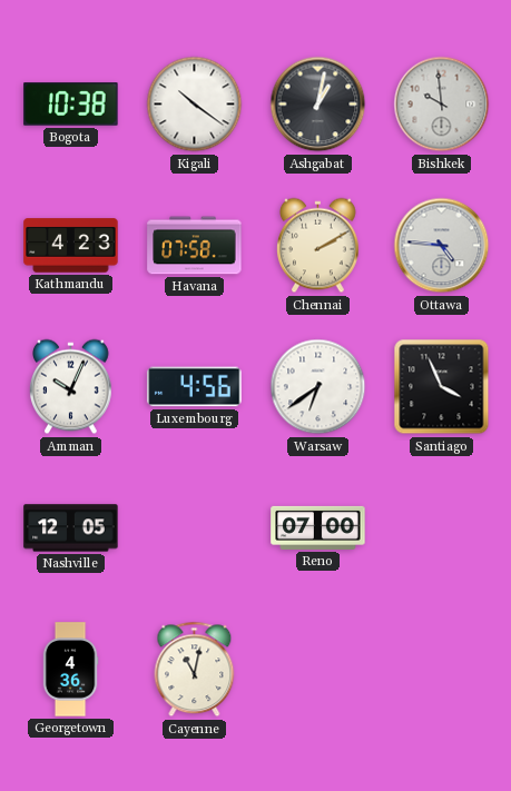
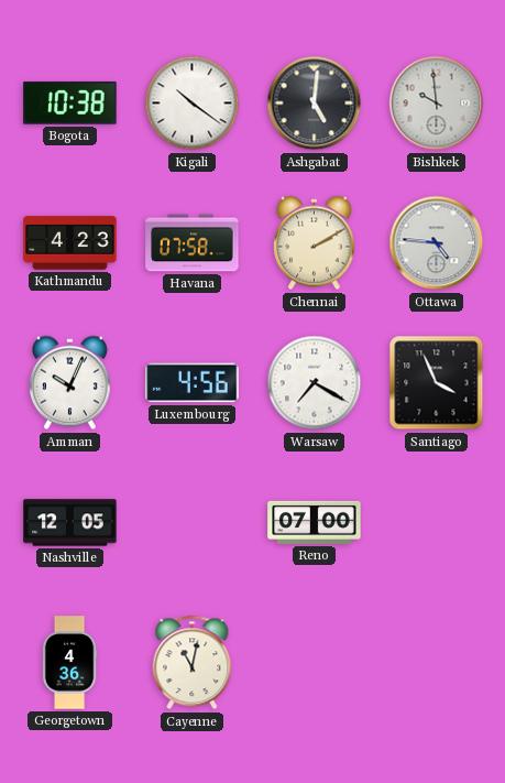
Ashgabat: 1:02 -> 5:01 (315, 104)
Warsaw: 6:39 -> 7:20 (315, 383)
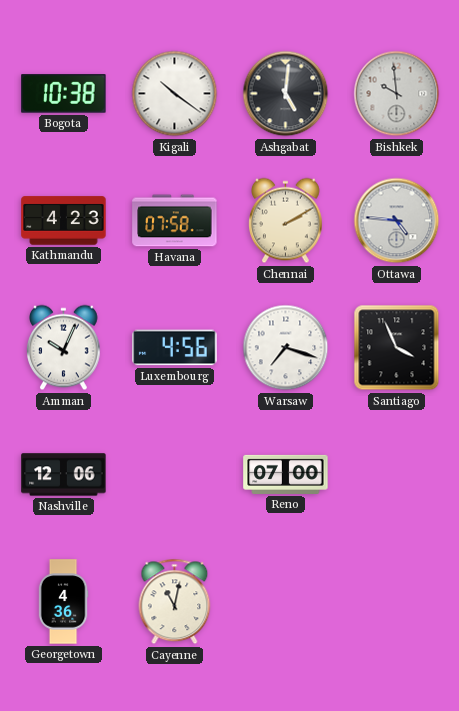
Warsaw: 7:20 -> 7:18 (286, 348)
Nashville: 12:05 -> 12:06 (64, 475)
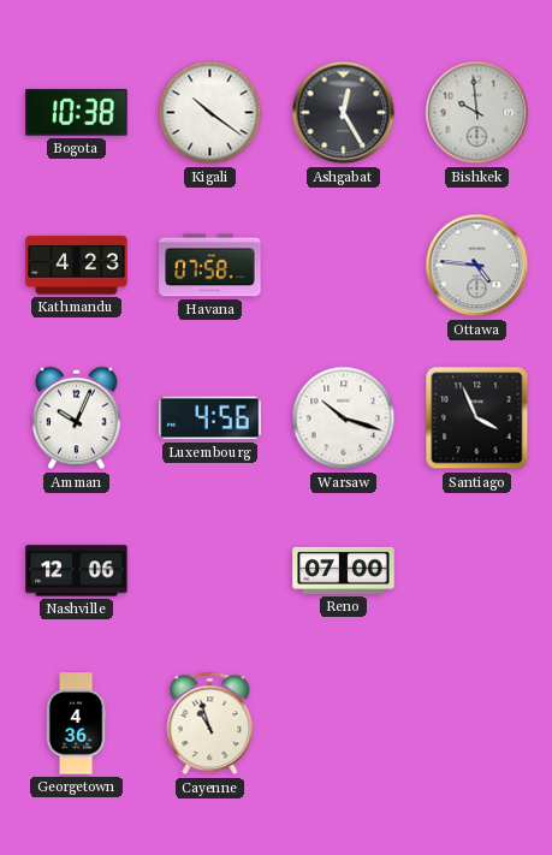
Ashgabat: 5:01 -> 12:25 (344, 113)
Chennai: 2:10 -> none (286, 221)
Warsaw: 7:18 -> 10:18 (344, 418)
Cayenne: 11:02 -> 10:57 (210, 724)
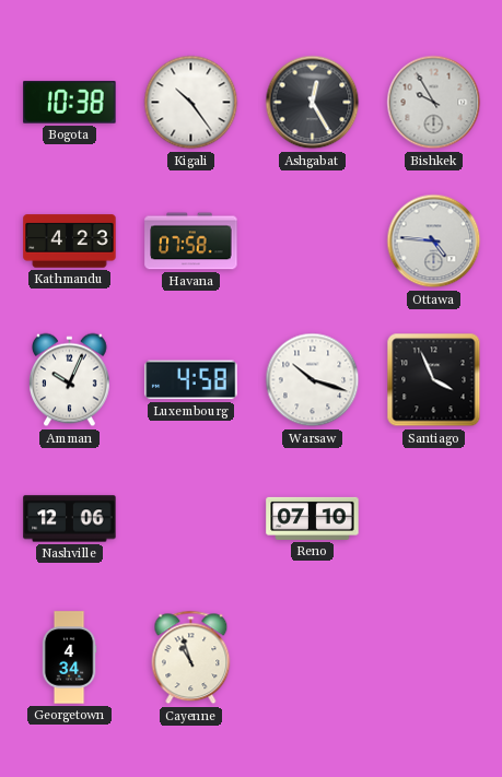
Kigali: 10:21 -> 10:24 (191, 103)
Bishkek: 9:59 -> 9:55 (434, 103)
Luxembourg: 4:56 -> 4:58 (191, 380)
Reno: 07:00 -> 07:10 (313, 518)
Georgetown: 4:36 -> 4:34 (69, 658)
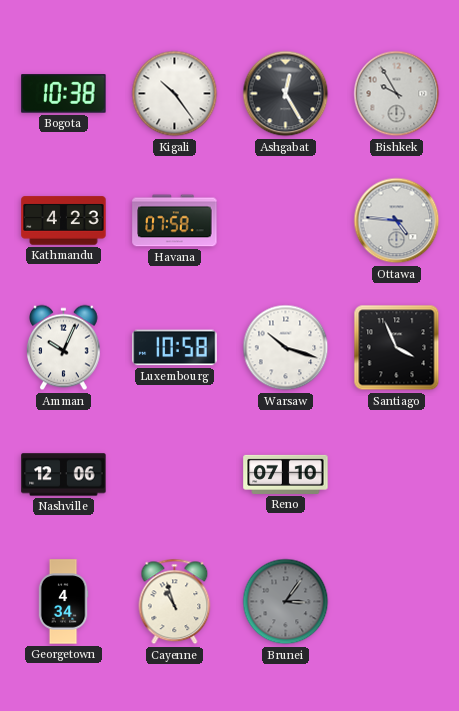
Luxembourg: 4:58 -> 10:58 (175, 348)
Brunei: none -> 3:06 (286, 602)
